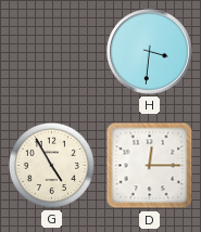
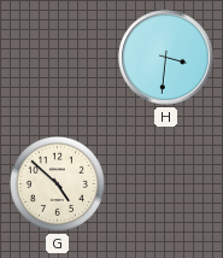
G: 4:55 -> 4:52 (57, 183)
D: 12:15 -> none (150, 166)
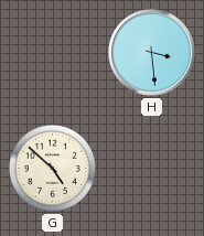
H: 3:31 -> 3:29 (152, 53)
